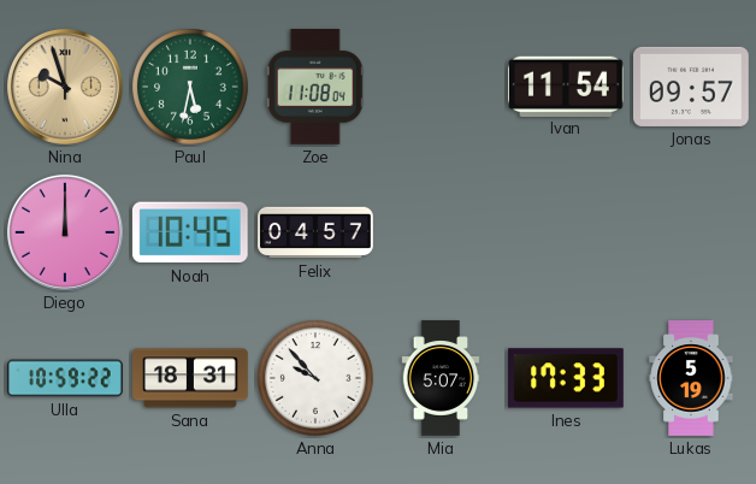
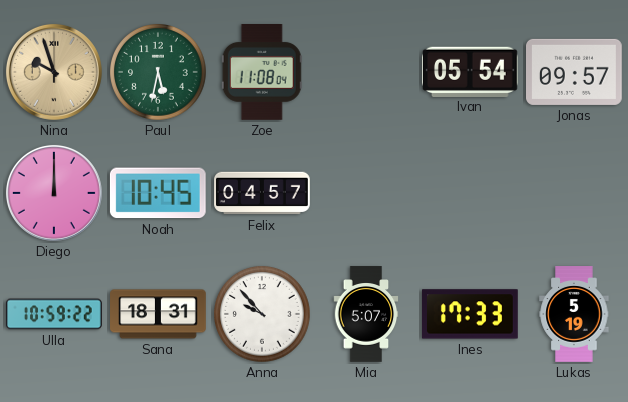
Ivan: 11:54 -> 05:54 (471, 71)
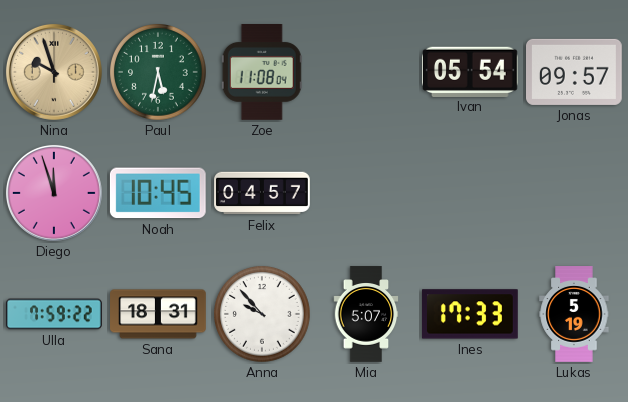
Diego: 12:00 -> 11:57 (54, 193)
Ulla: 10:59 -> 7:59 (54, 314)
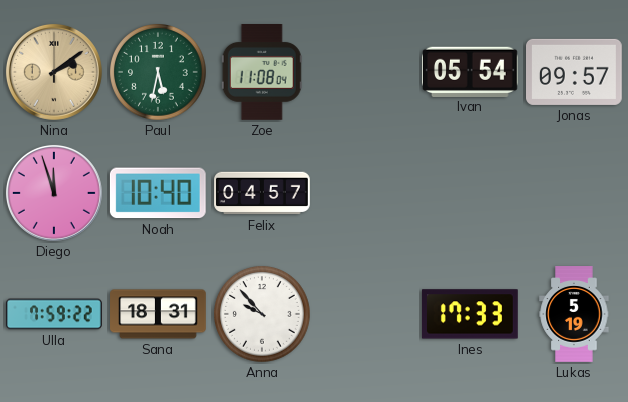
Nina: 9:57 -> 2:09 (54, 72)
Noah: 10:45 -> 10:40 (158, 193)
Mia: 5:07 -> none (366, 314)
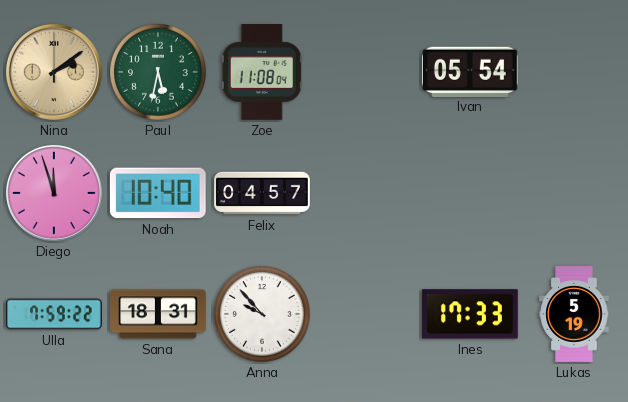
Jonas: 09:57 -> none (575, 72)
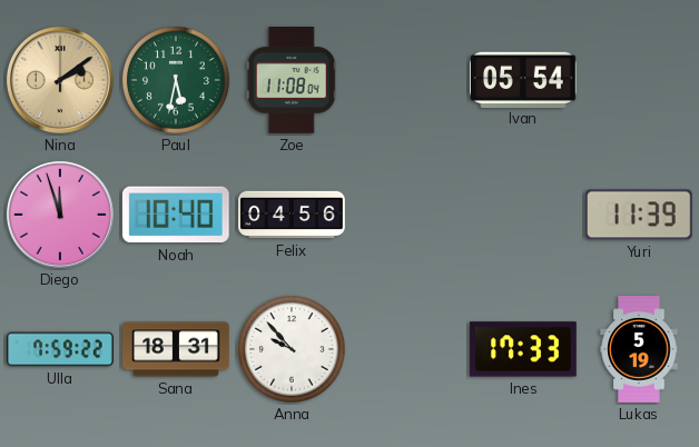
Felix: 04:57 -> 04:56 (292, 215)
Yuri: none -> 11:39 (639, 215)
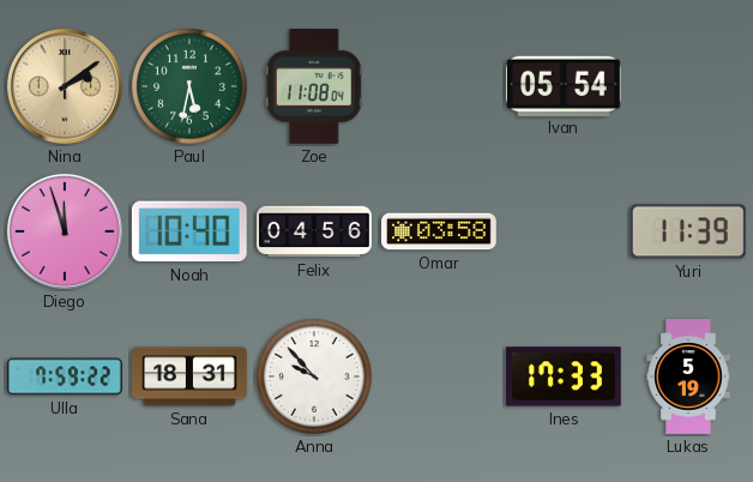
Omar: none -> 03:58 (440, 231)
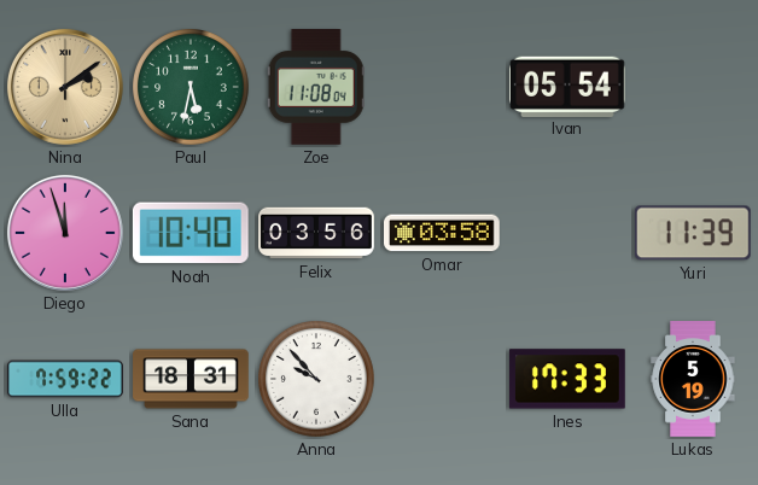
Felix: 04:56 -> 03:56 (316, 233)
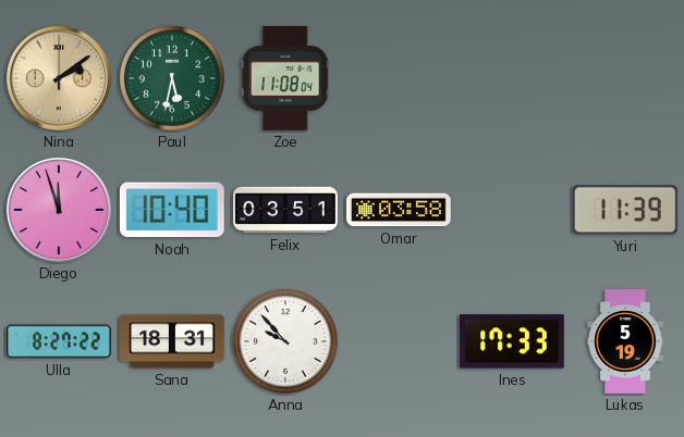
Ivan: 05:54 -> none (568, 86)
Felix: 03:56 -> 03:51 (285, 210)
Ulla: 7:59 -> 8:27 (59, 341)
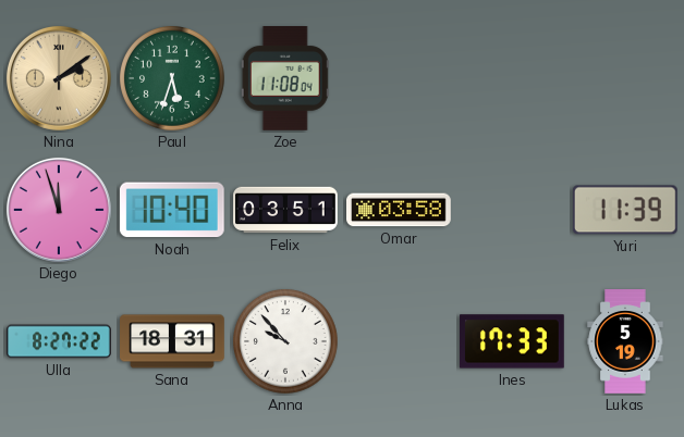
Paul: 5:32 -> 5:33 (172, 78)
